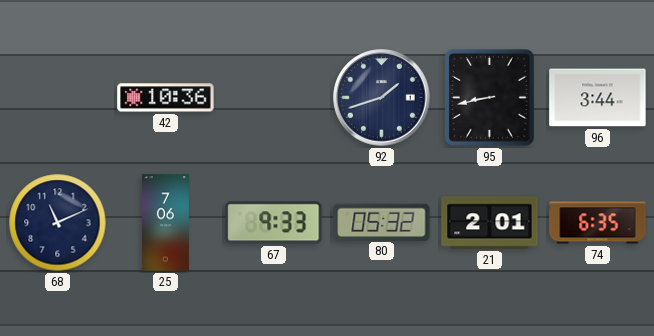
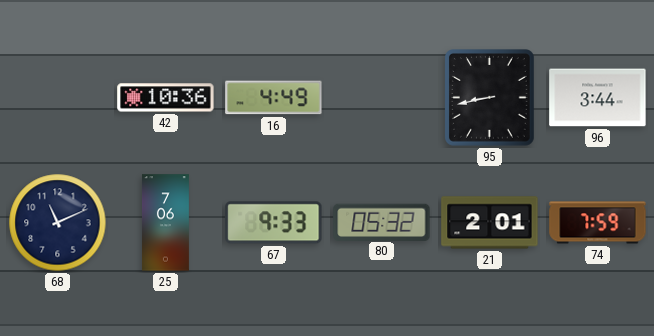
16: none -> 4:49 (274, 98)
92: 1:42 -> none (382, 98)
74: 6:35 -> 7:59 (598, 223)
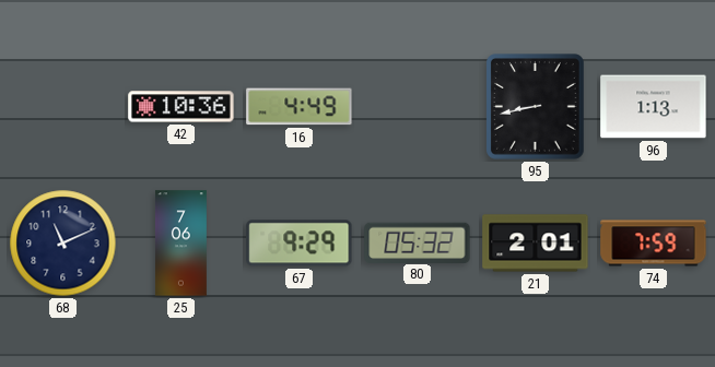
96: 3:44 -> 1:13 (654, 107)
67: 9:33 -> 9:29 (300, 244)
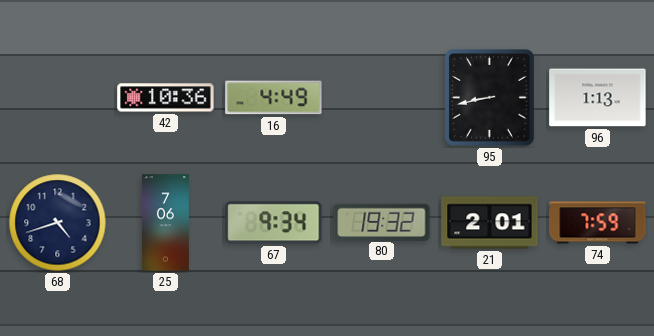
68: 11:11 -> 4:42 (58, 223)
67: 9:29 -> 9:34 (274, 223)
80: 05:32 -> 19:32 (382, 222)
